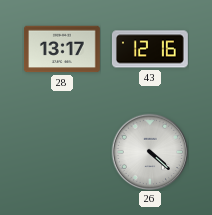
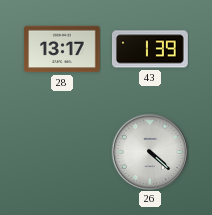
43: 12:16 -> 1:39 (150, 49)
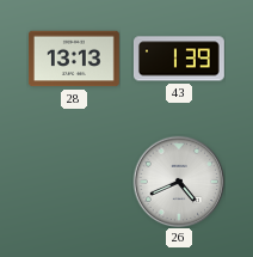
28: 13:17 -> 13:13 (75, 59)
26: 4:22 -> 4:41 (179, 182)
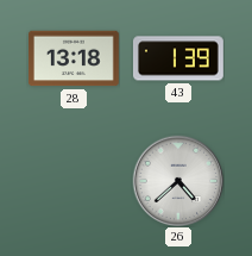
28: 13:13 -> 13:18 (75, 58)
26: 4:41 -> 4:38 (178, 181)
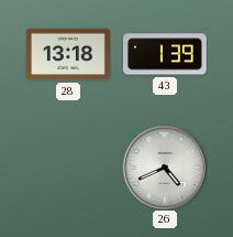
26: 4:38 -> 4:41 (165, 168)
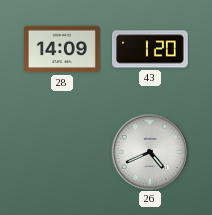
28: 13:18 -> 14:09 (63, 49)
43: 1:39 -> 1:20 (150, 49)
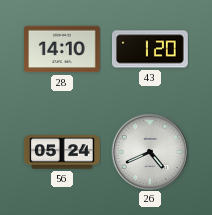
28: 14:09 -> 14:10 (63, 49)
56: none -> 05:24 (62, 152)
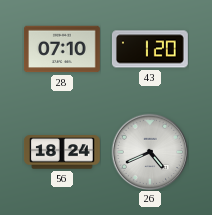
28: 14:10 -> 07:10 (63, 49)
56: 05:24 -> 18:24 (62, 152)
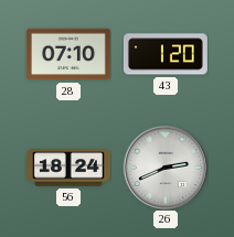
26: 4:41 -> 2:41 (166, 168)
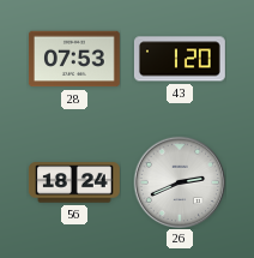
28: 07:10 -> 07:53 (75, 59)
